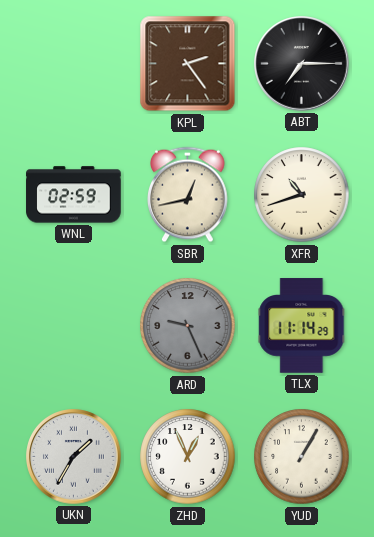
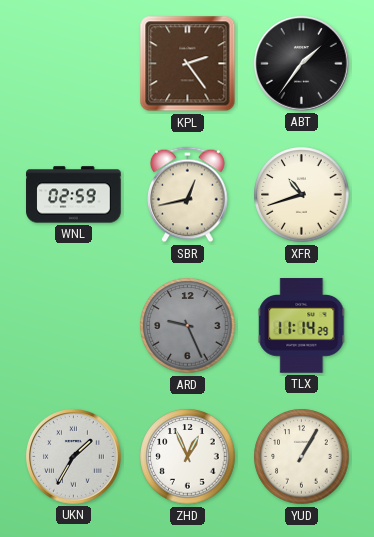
ABT: 7:15 -> 1:36 (302, 64)
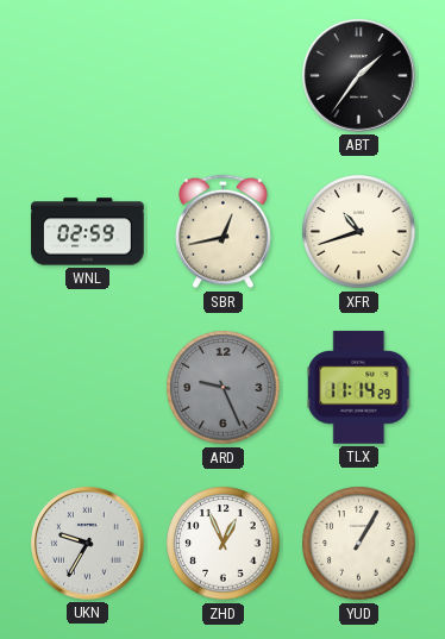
KPL: 2:24 -> none (188, 64)
UKN: 1:35 -> 9:35 (88, 544)
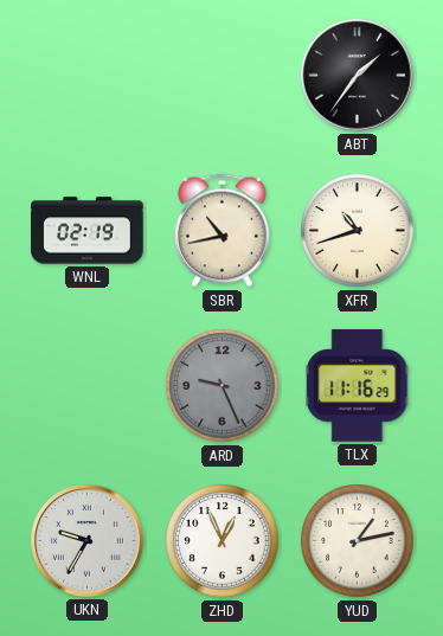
WNL: 02:59 -> 02:19 (88, 231)
SBR: 12:43 -> 10:43 (223, 231)
TLX: 11:14 -> 11:16 (358, 386)
YUD: 1:05 -> 1:13 (358, 541)
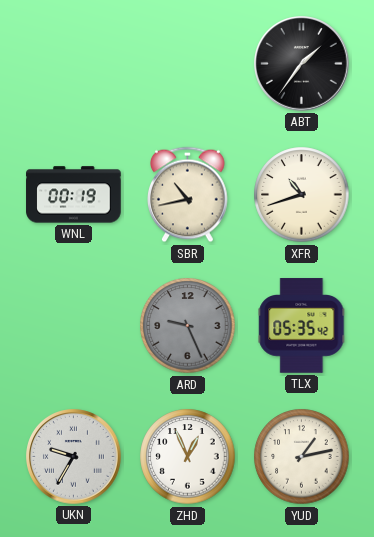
WNL: 02:19 -> 00:19 (74, 195)
TLX: 11:16 -> 05:35 (302, 326)
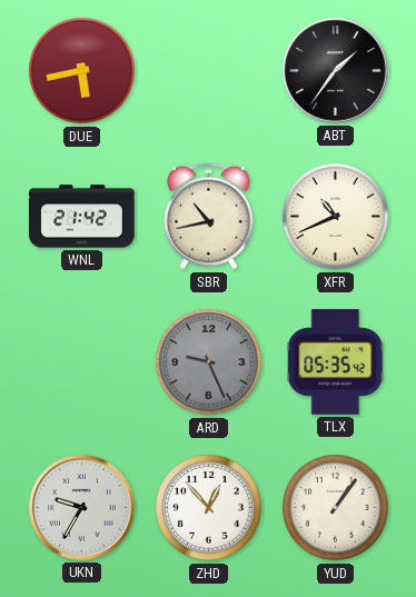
DUE: none -> 5:43 (82, 71)
WNL: 00:19 -> 21:42 (82, 217)
XFR: 10:42 -> 10:41 (336, 217)
ZHD: 12:56 -> 12:53 (209, 508)
YUD: 1:13 -> 1:06 (336, 508)
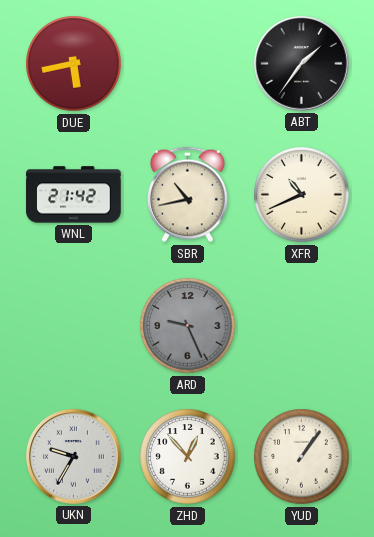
TLX: 05:35 -> none (336, 362)
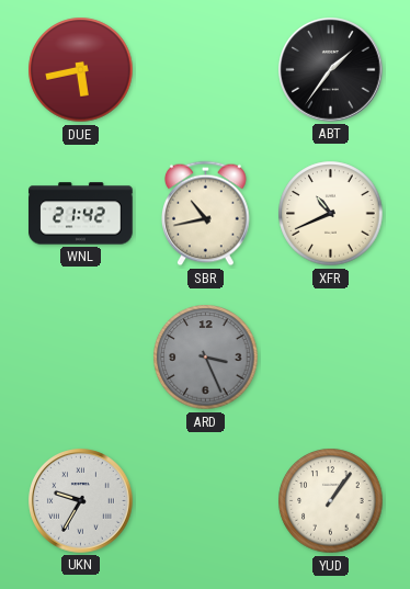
ARD: 9:26 -> 3:26 (206, 358)
ZHD: 12:53 -> none (188, 457)
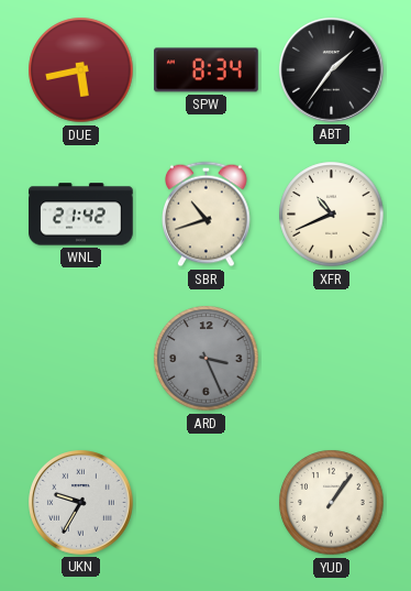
SPW: none -> 8:34 (207, 70)
SBR: 10:43 -> 10:42 (207, 215)
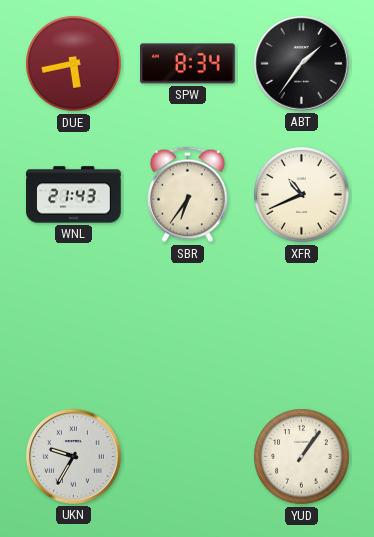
WNL: 21:42 -> 21:43 (74, 195)
SBR: 10:42 -> 6:36 (188, 195)
ARD: 3:26 -> none (207, 359)
